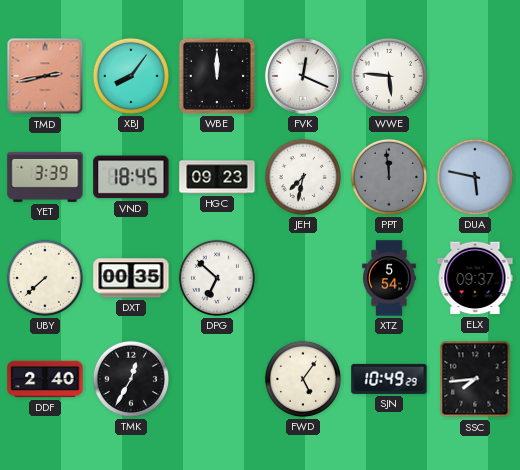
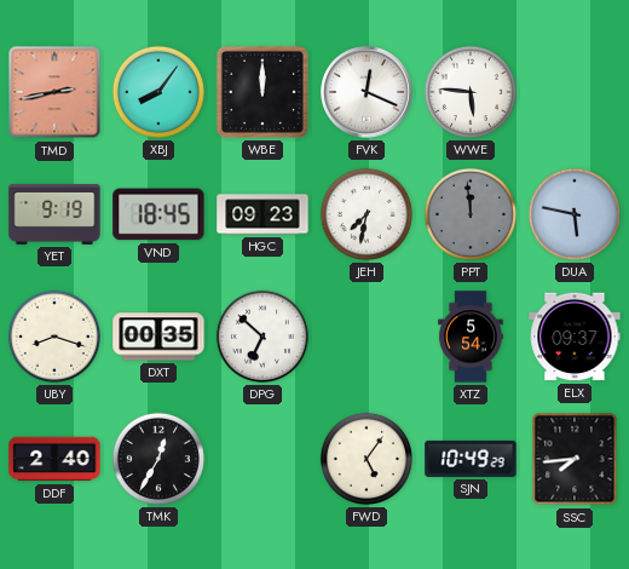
YET: 3:39 -> 9:19 (54, 214)
UBY: 7:38 -> 8:18 (54, 337)
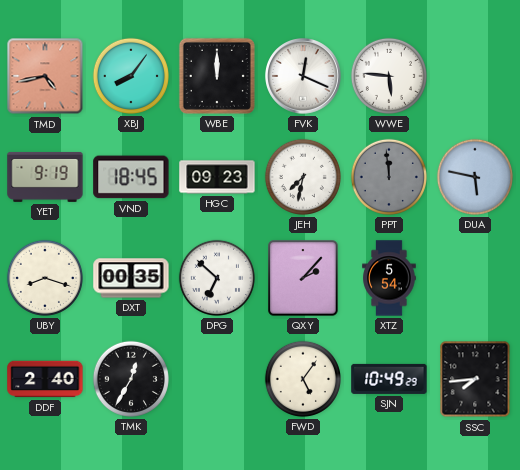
TMD: 2:43 -> 4:43 (45, 76)
QXY: none -> 2:07 (303, 278)
ELX: 09:37 -> none (575, 337)
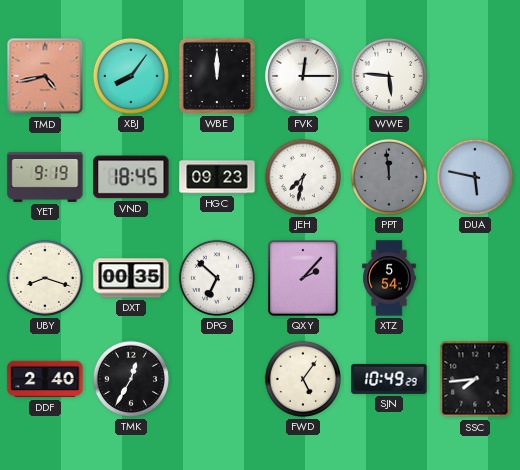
FVK: 12:19 -> 12:15 (304, 77)
